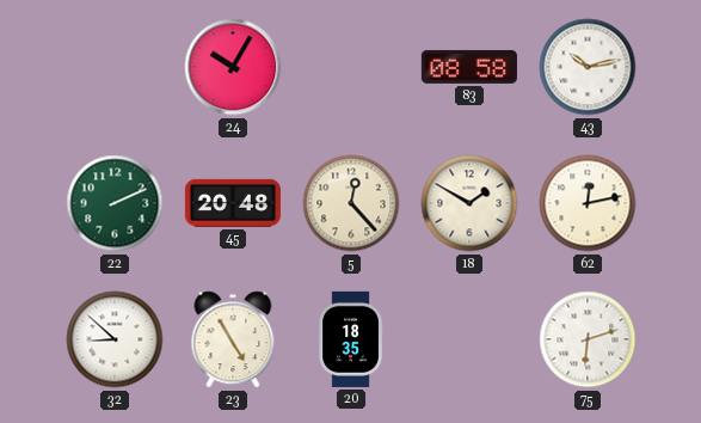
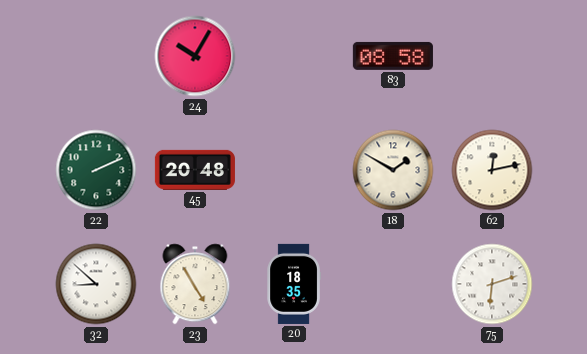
43: 10:13 -> none (588, 67)
5: 12:23 -> none (351, 203)
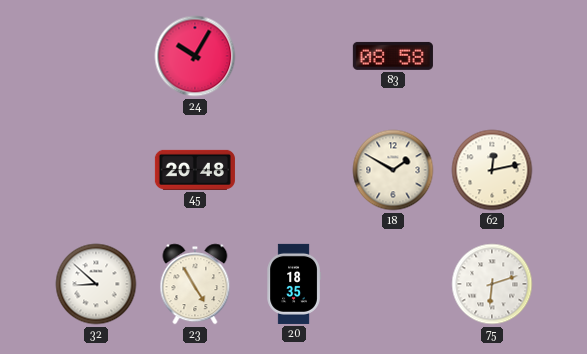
22: 2:11 -> none (96, 170)
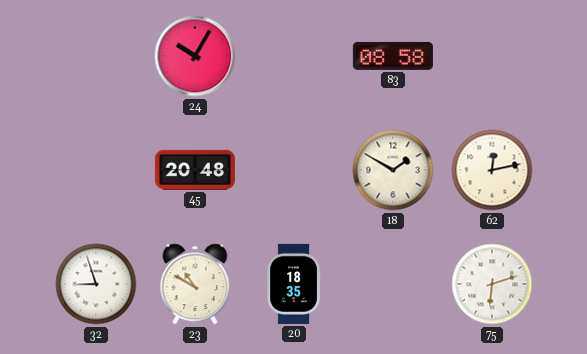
32: 8:52 -> 8:57 (96, 284)
23: 4:55 -> 10:50 (195, 284)
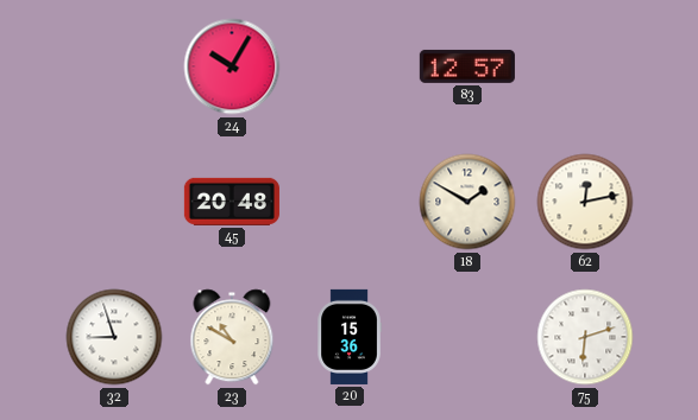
83: 08:58 -> 12:57 (467, 66)
20: 18:35 -> 15:36 (350, 337)
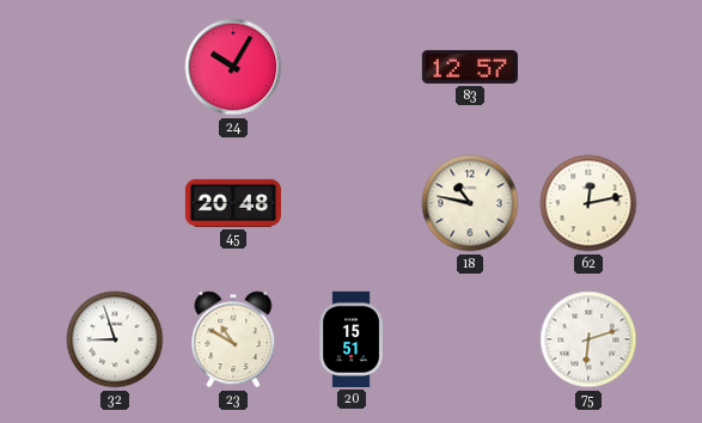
18: 1:50 -> 10:47 (470, 203)
20: 15:36 -> 15:51 (352, 339)
